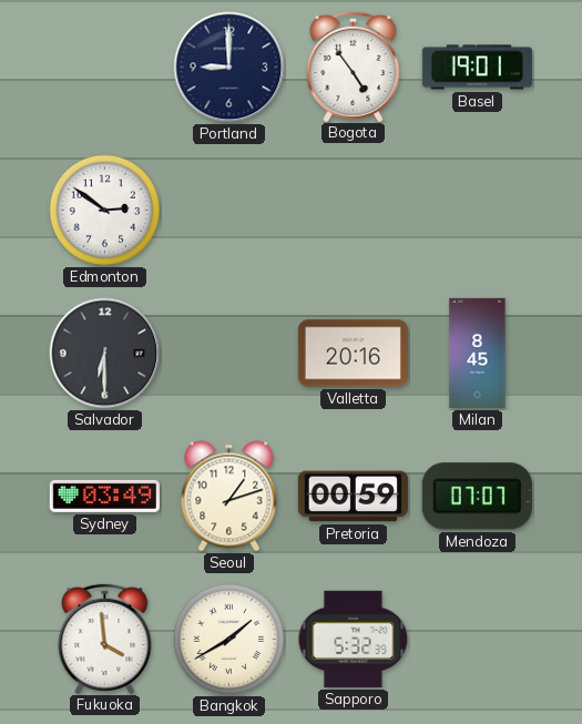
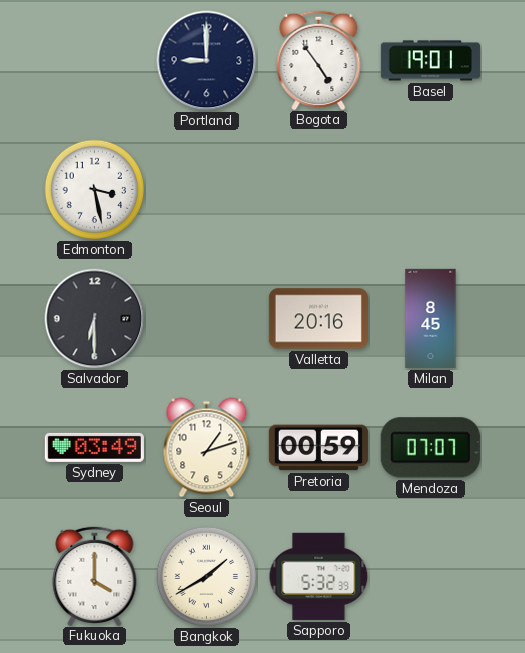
Edmonton: 2:51 -> 3:28 (95, 190)
Fukuoka: 3:59 -> 4:00 (95, 575)
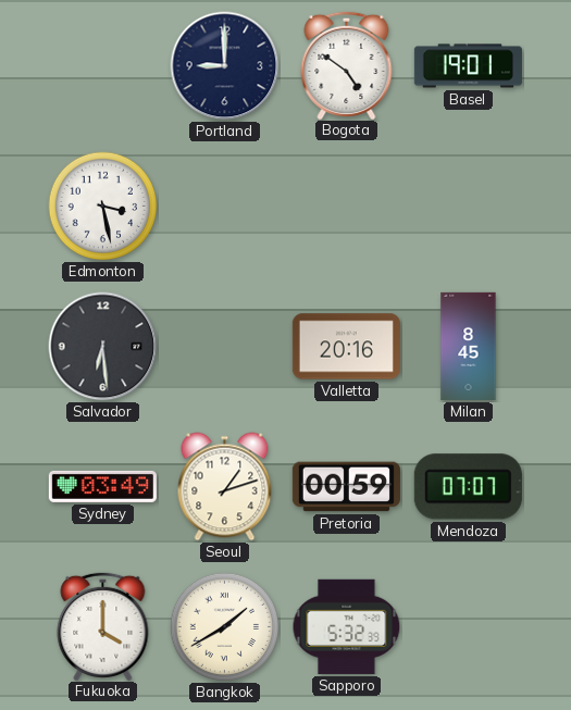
Bogota: 4:54 -> 4:51 (347, 64)
Salvador: 6:30 -> 6:29 (103, 347)
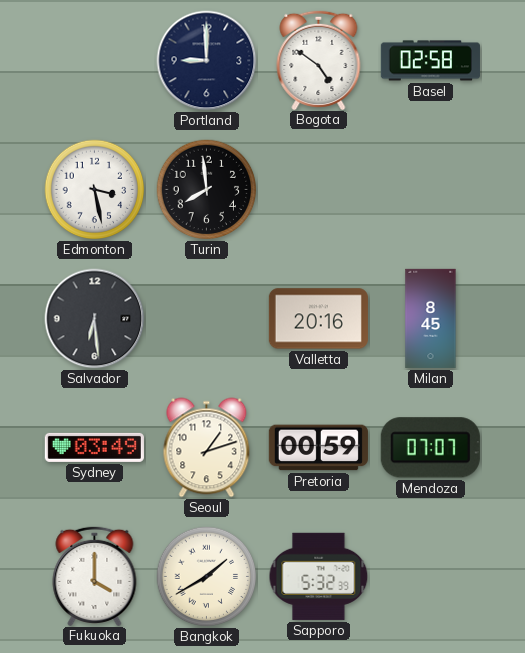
Basel: 19:01 -> 02:58 (430, 61)
Turin: none -> 7:59 (207, 190)
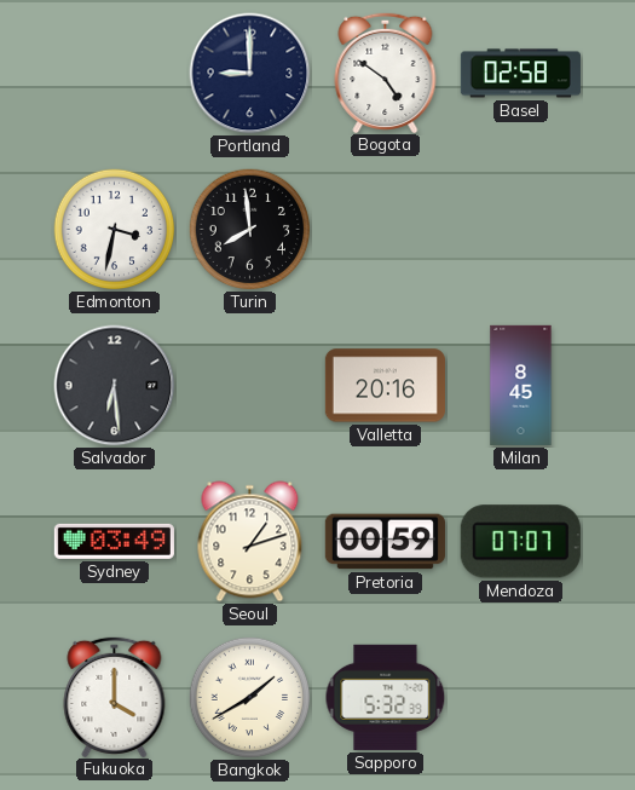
Edmonton: 3:28 -> 3:32 (115, 230)
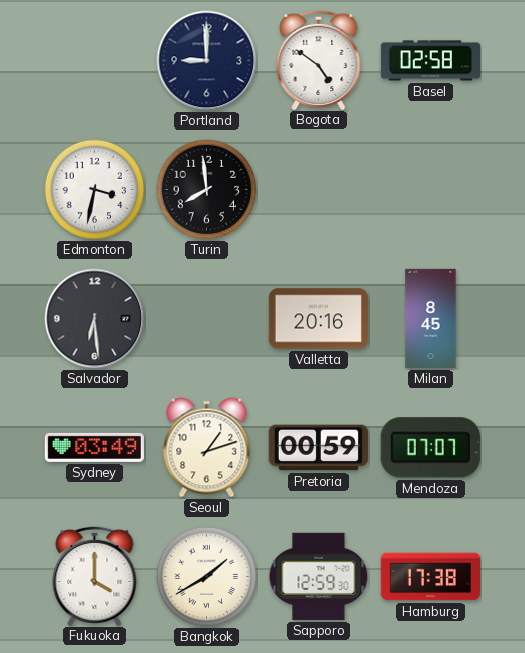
Sapporo: 5:32 -> 12:59 (319, 576)
Hamburg: none -> 17:38 (430, 577)
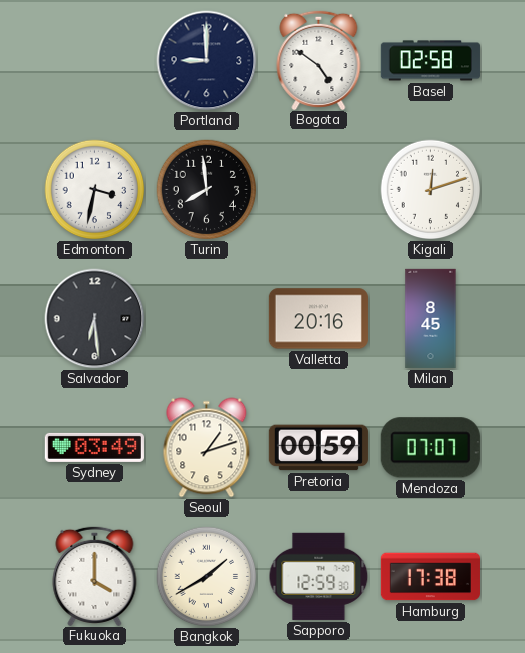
Kigali: none -> 12:12 (431, 190)
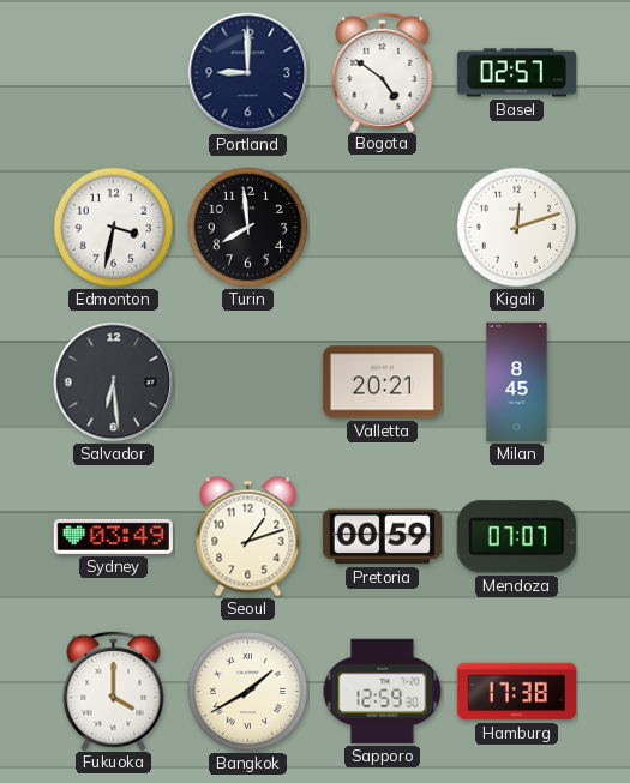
Basel: 02:58 -> 02:57 (516, 73)
Valletta: 20:16 -> 20:21 (382, 383)
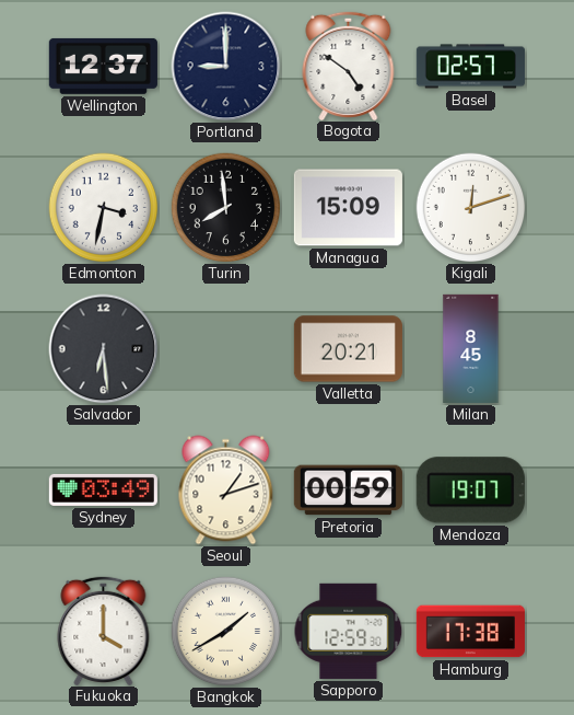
Wellington: none -> 12:37 (103, 66)
Managua: none -> 15:09 (348, 208)
Mendoza: 07:07 -> 19:07 (470, 491)
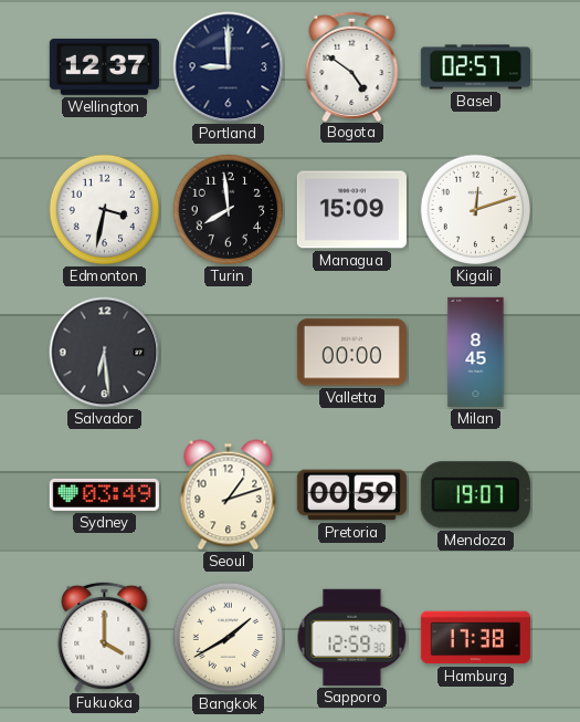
Valletta: 20:21 -> 00:00 (351, 353)
